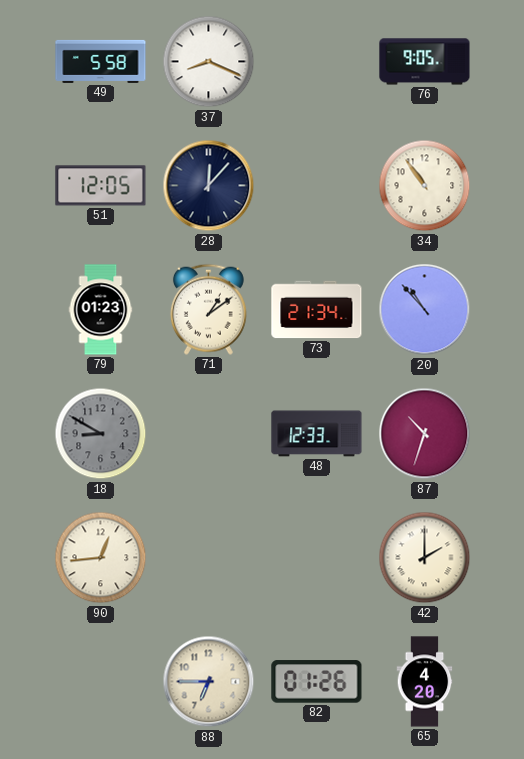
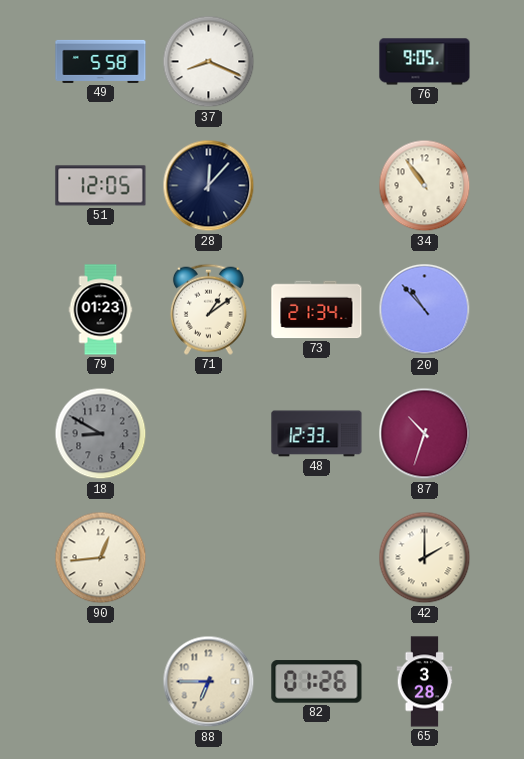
65: 4:20 -> 3:28 (425, 682)
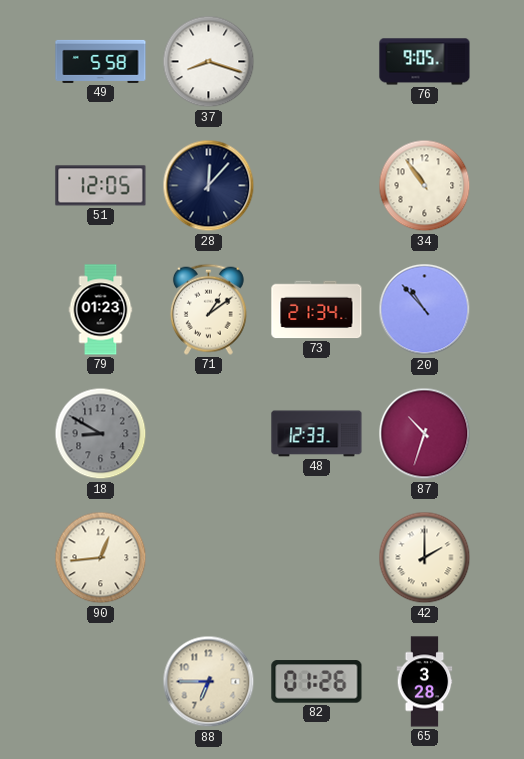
37: 8:19 -> 8:18 (209, 62)
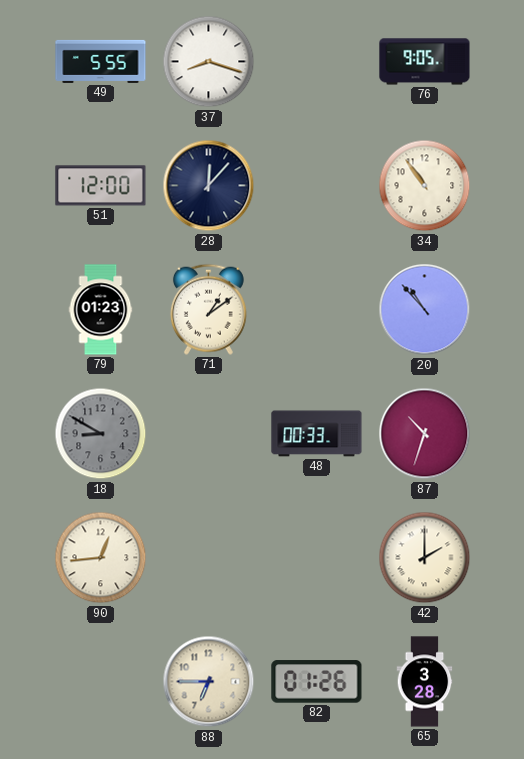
49: 5:58 -> 5:55 (101, 61)
51: 12:05 -> 12:00 (101, 186)
73: 21:34 -> none (317, 310)
48: 12:33 -> 00:33 (317, 434)
